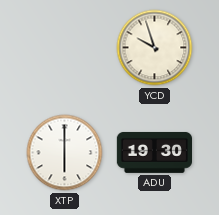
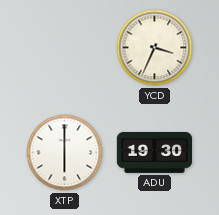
YCD: 9:57 -> 3:34 (155, 48)
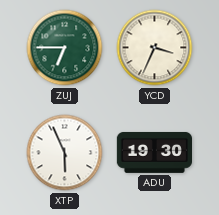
ZUJ: none -> 6:45 (65, 48)
XTP: 6:00 -> 5:56 (65, 153)
